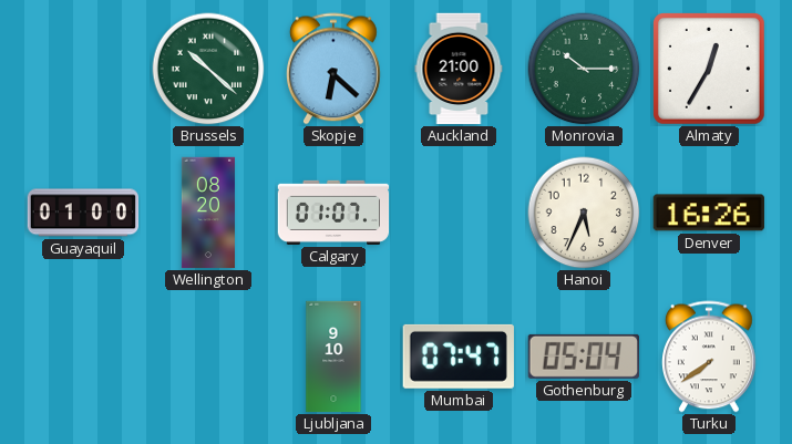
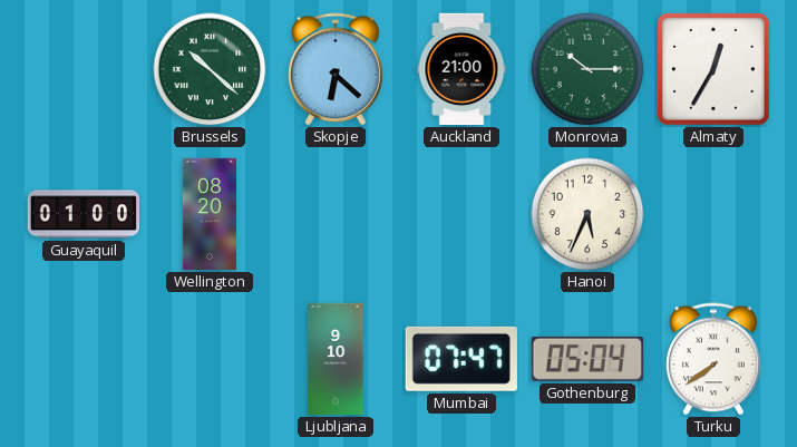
Calgary: 01:07 -> none (333, 213)
Denver: 16:26 -> none (709, 213)
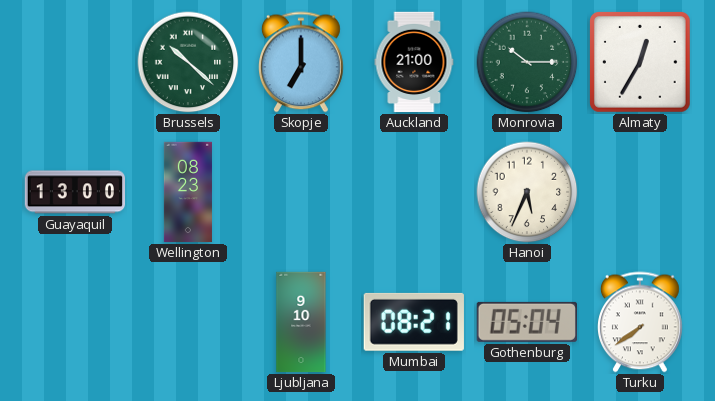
Skopje: 6:22 -> 7:00 (302, 62)
Guayaquil: 01:00 -> 13:00 (74, 192)
Wellington: 08:20 -> 08:23 (188, 192)
Mumbai: 07:47 -> 08:21 (414, 322)
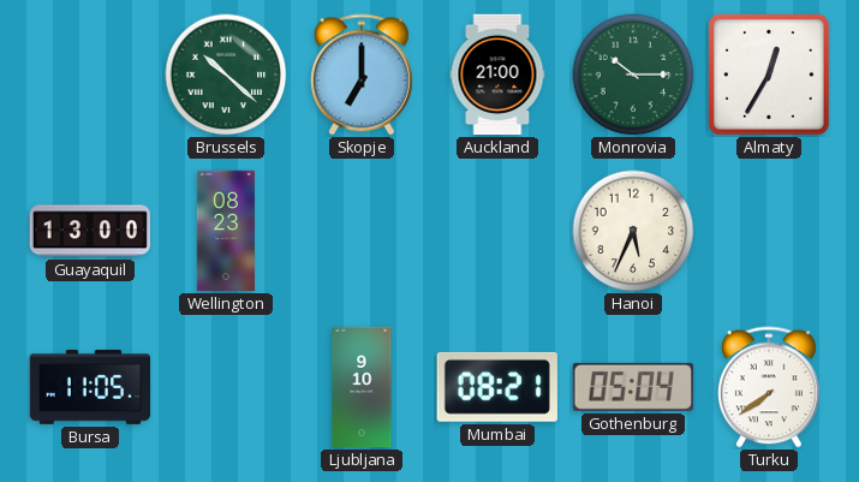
Bursa: none -> 11:05 (90, 387)
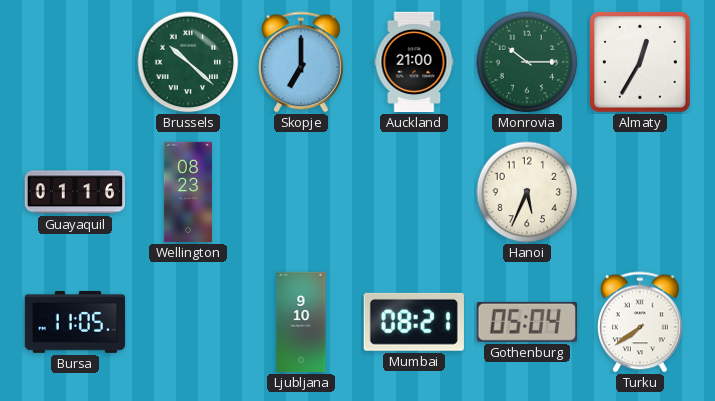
Guayaquil: 13:00 -> 01:16 (74, 192)
